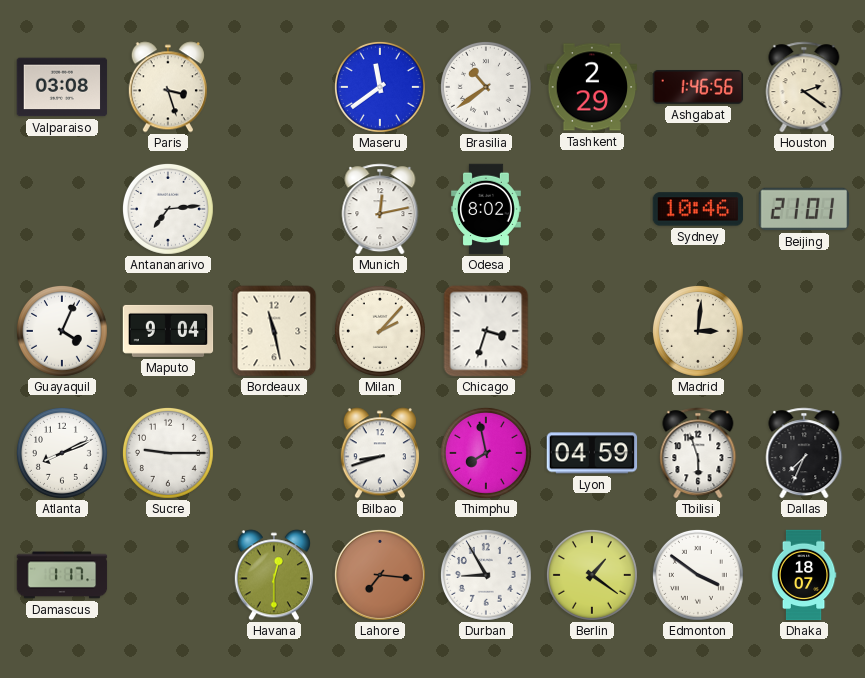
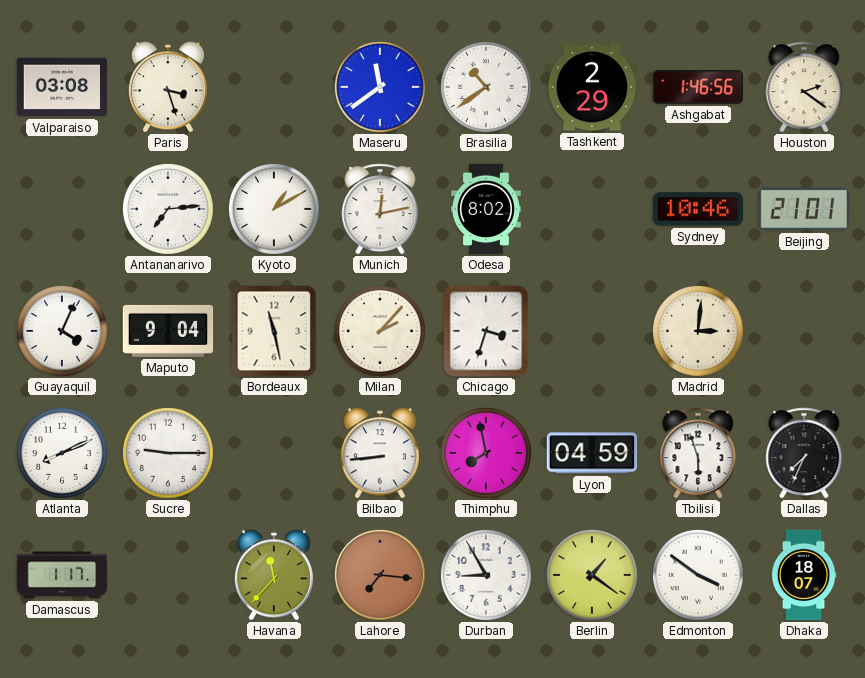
Kyoto: none -> 1:10 (274, 209)
Bilbao: 8:42 -> 8:44 (380, 453)
Havana: 12:30 -> 11:37 (274, 575)
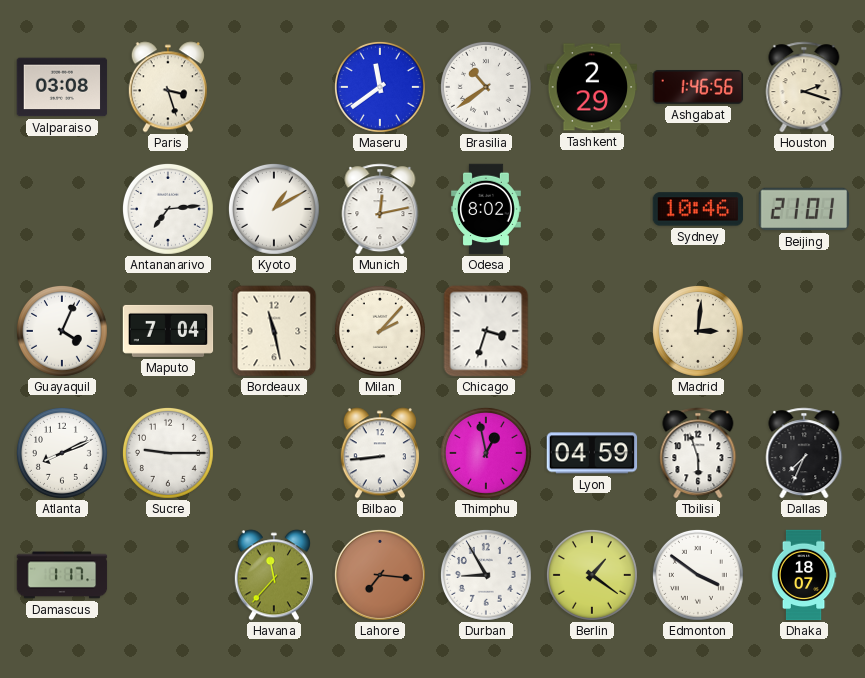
Houston: 2:21 -> 2:18 (804, 87)
Maputo: 9:04 -> 7:04 (168, 331)
Thimphu: 7:58 -> 12:58 (486, 453)
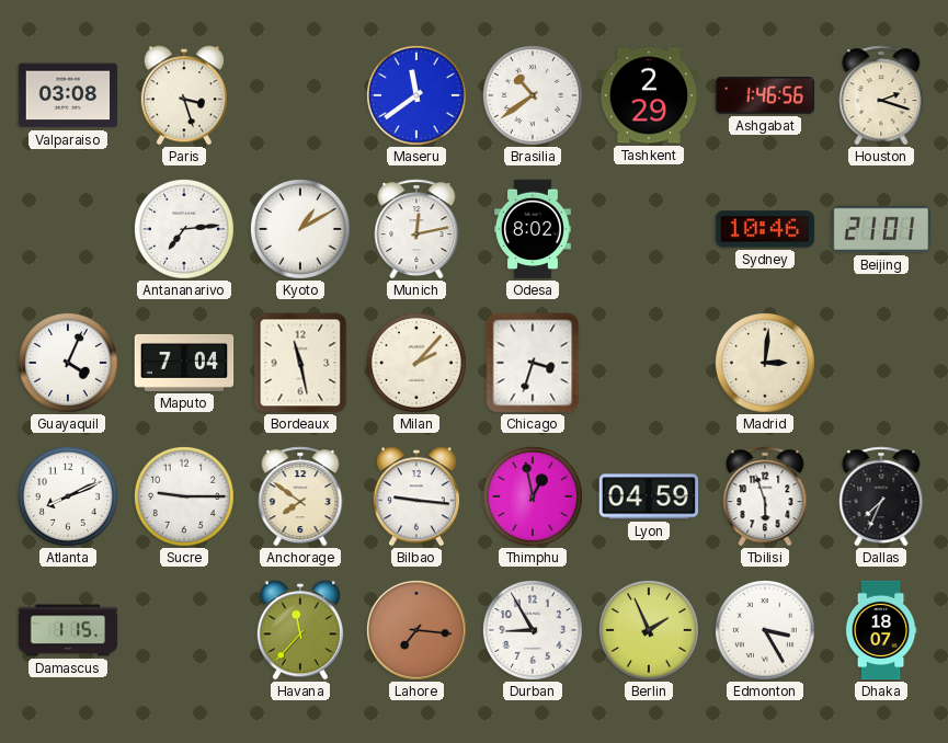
Anchorage: none -> 7:51 (300, 496)
Bilbao: 8:44 -> 9:16 (416, 496)
Damascus: 1:17 -> 1:15 (68, 630)
Berlin: 1:21 -> 1:56 (649, 630)
Edmonton: 3:51 -> 3:25 (765, 630)
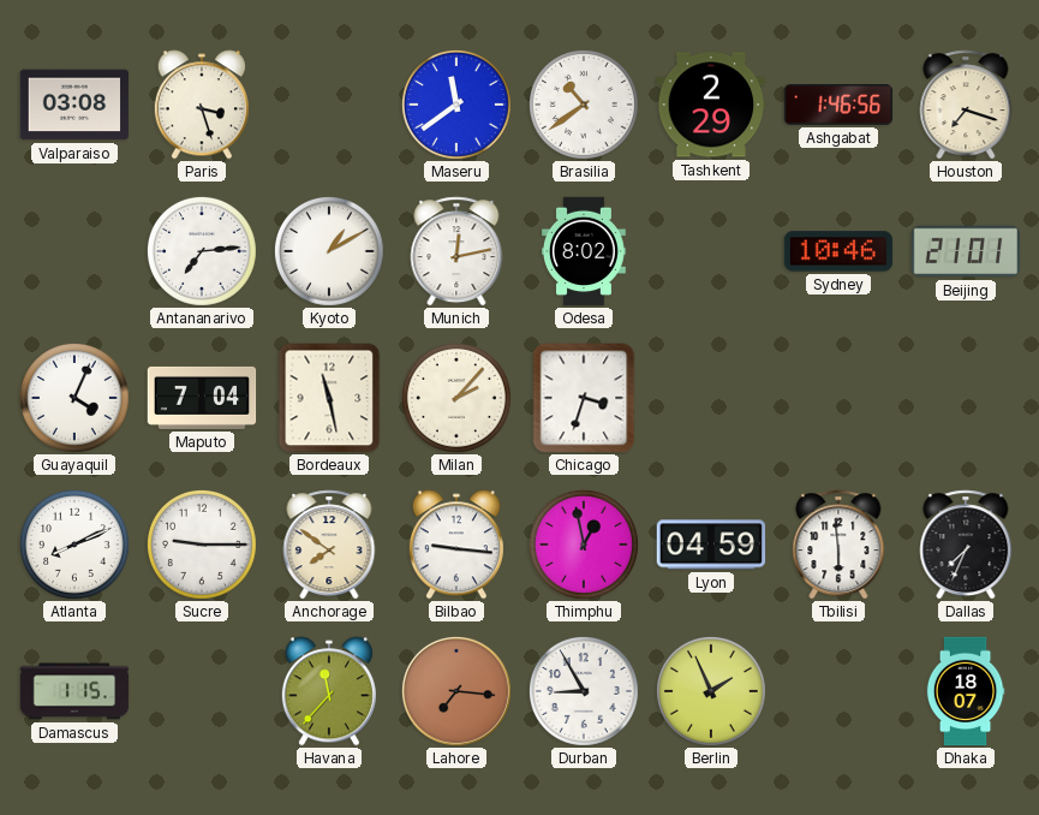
Houston: 2:18 -> 7:18 (966, 105)
Madrid: 3:01 -> none (765, 363)
Tbilisi: 5:57 -> 5:59 (838, 545)
Edmonton: 3:25 -> none (765, 630)
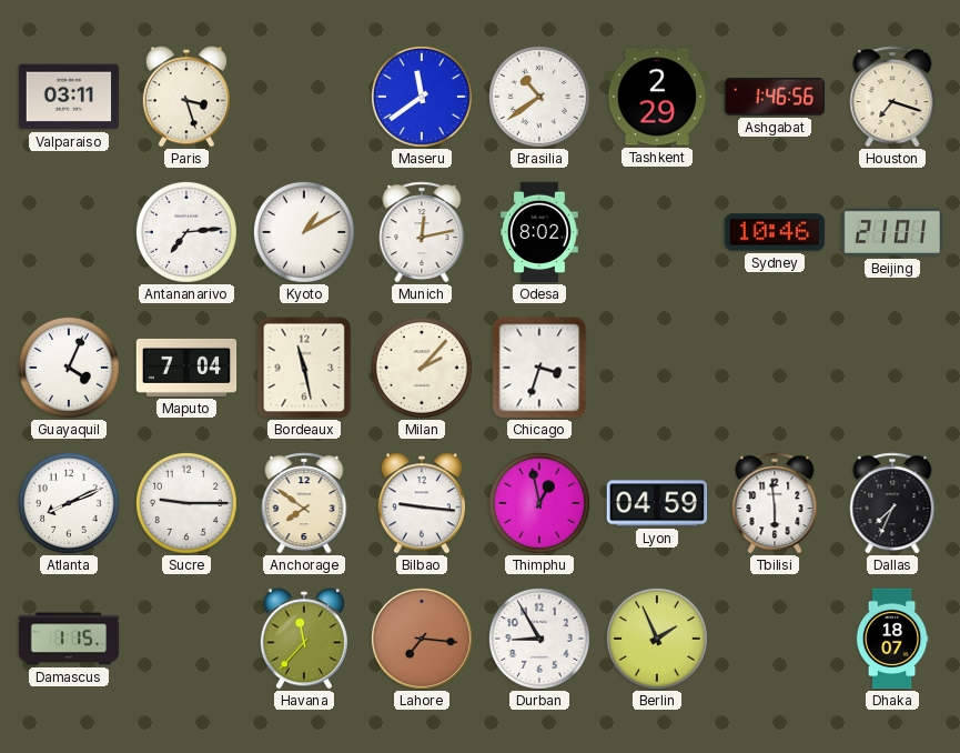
Valparaiso: 03:08 -> 03:11 (69, 97)
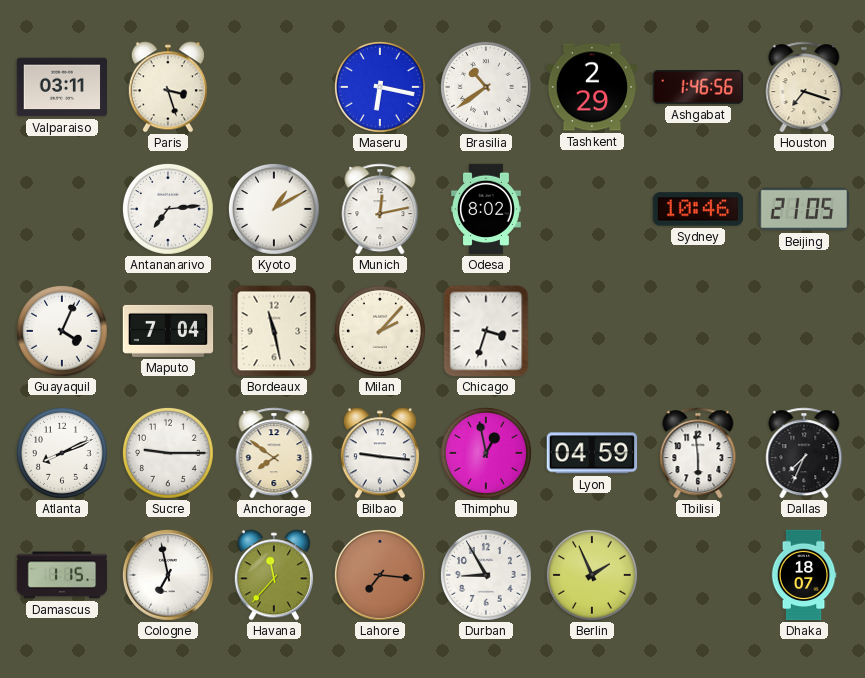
Maseru: 11:39 -> 6:17 (380, 87)
Beijing: 21:01 -> 21:05 (804, 209)
Cologne: none -> 6:58 (168, 575)
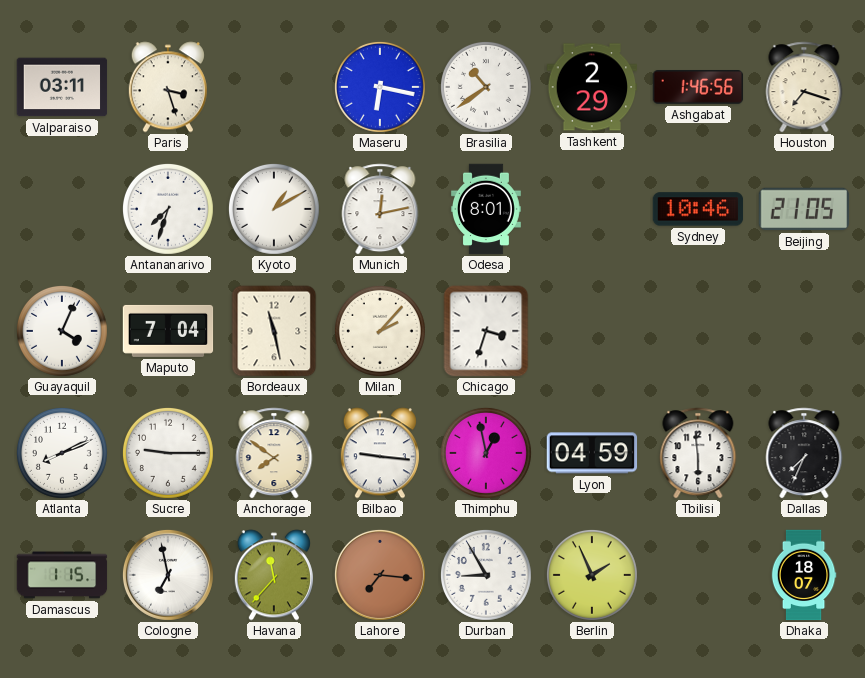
Antananarivo: 7:14 -> 7:33 (168, 209)
Odesa: 8:02 -> 8:01 (486, 209)
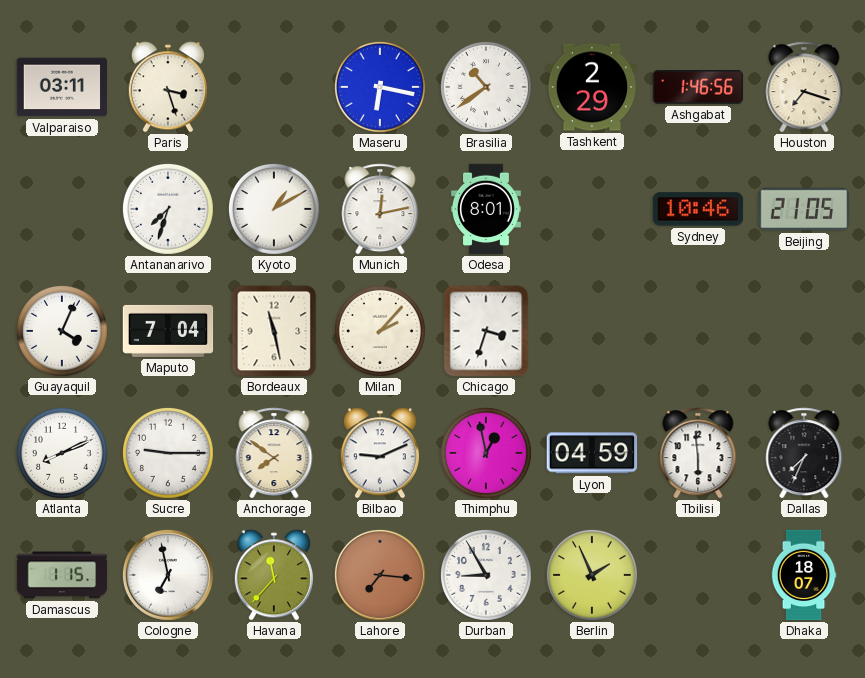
Bilbao: 9:16 -> 9:11 (380, 453)
